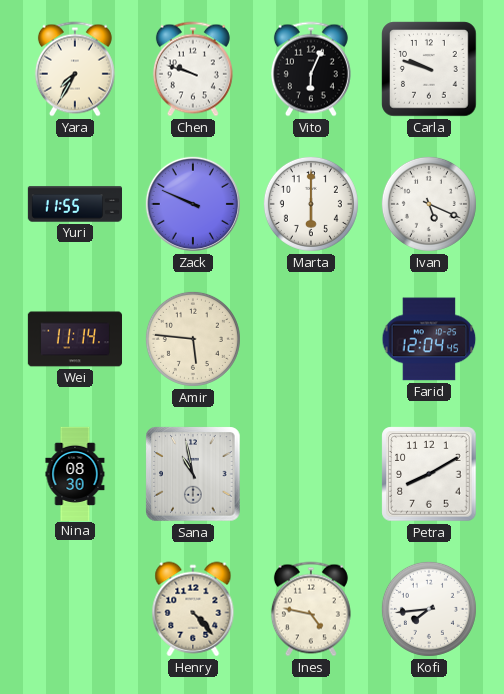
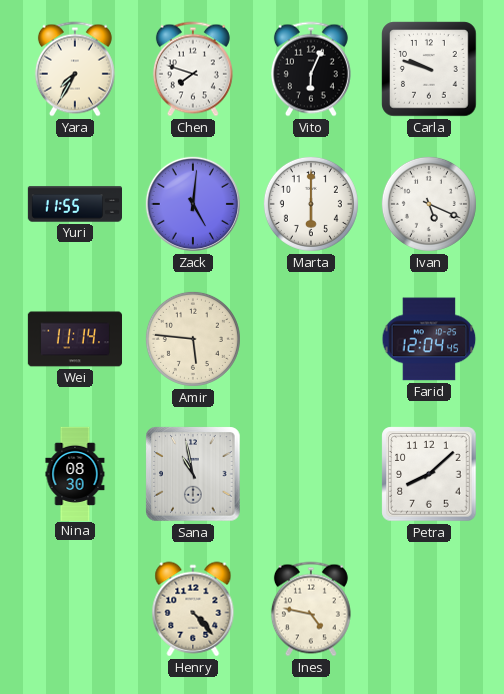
Chen: 9:48 -> 7:48 (193, 69)
Zack: 9:49 -> 5:01 (193, 204)
Petra: 8:10 -> 8:08 (429, 474)
Kofi: 7:44 -> none (429, 609)
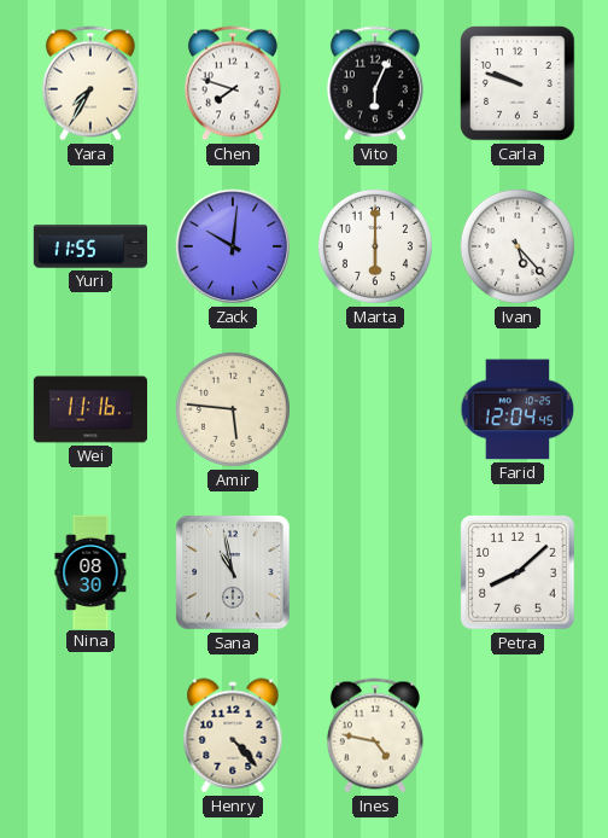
Zack: 5:01 -> 10:01 (233, 246)
Ivan: 5:19 -> 5:23 (518, 246)
Wei: 11:14 -> 11:16 (89, 409)
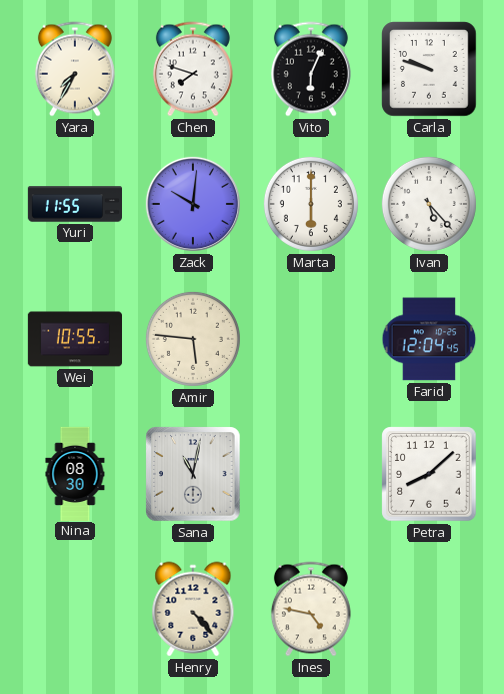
Wei: 11:16 -> 10:55 (74, 339)
Sana: 10:58 -> 11:02 (193, 474)
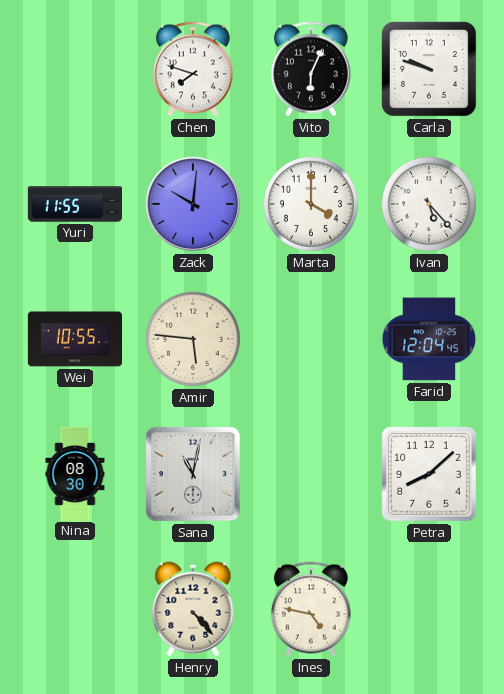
Yara: 7:35 -> none (75, 69)
Marta: 6:00 -> 4:00 (311, 204)
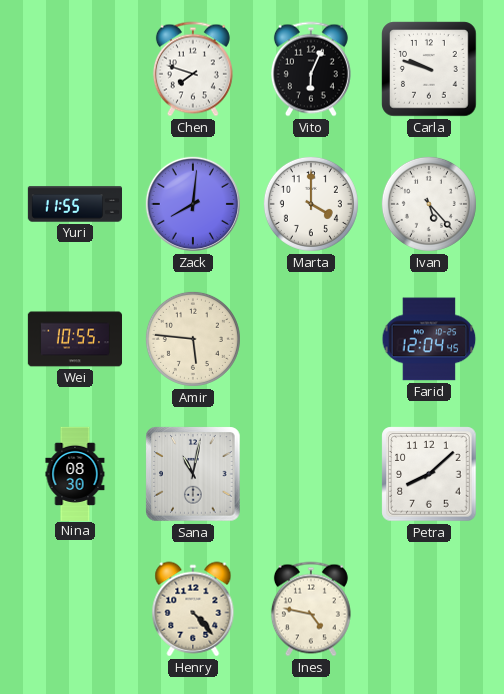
Zack: 10:01 -> 8:01 (193, 204)
